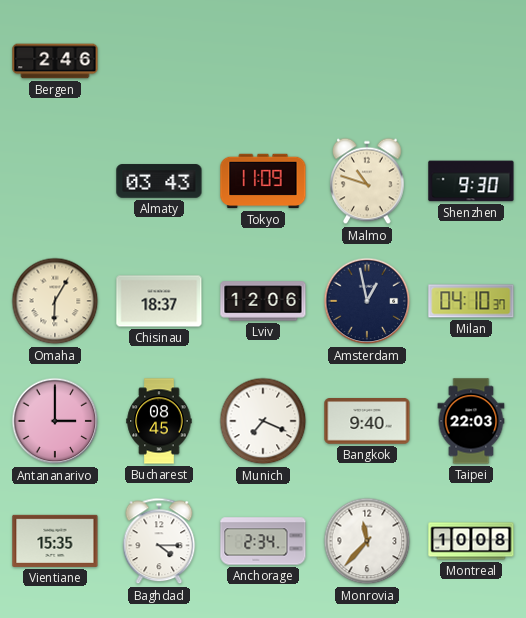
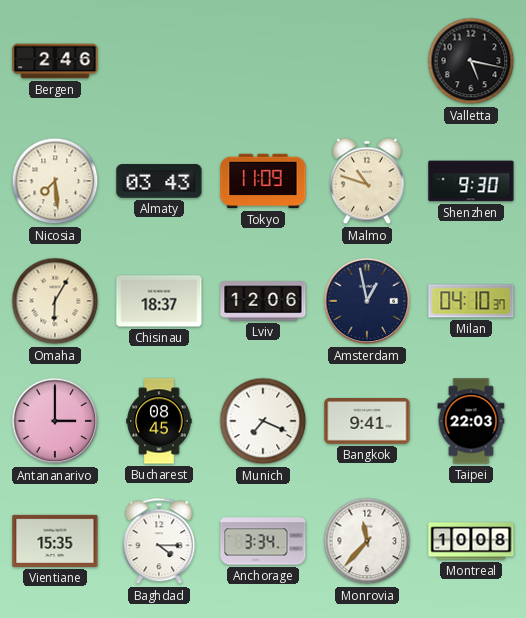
Valletta: none -> 5:17 (471, 61)
Nicosia: none -> 7:29 (55, 181)
Bangkok: 9:40 -> 9:41 (367, 421)
Anchorage: 2:34 -> 3:34 (263, 541)
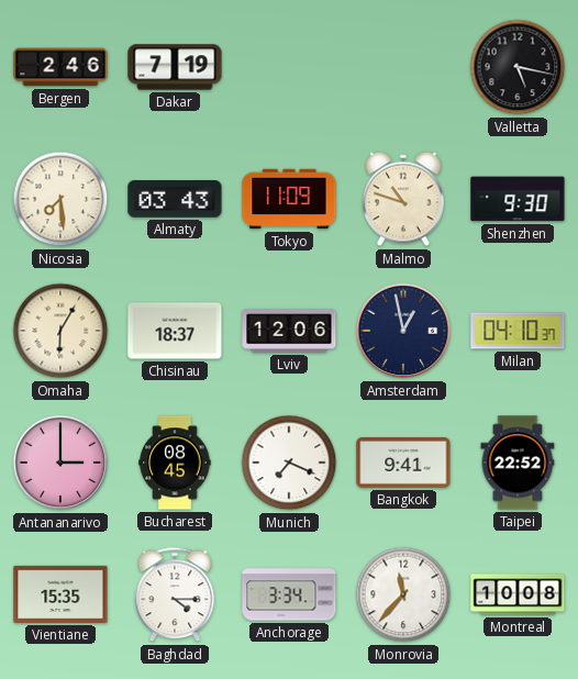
Dakar: none -> 7:19 (175, 67)
Taipei: 22:03 -> 22:52 (518, 463)
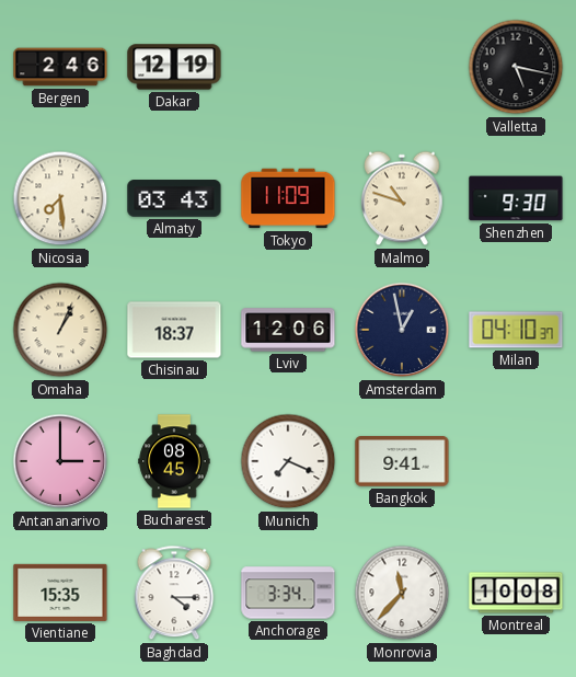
Dakar: 7:19 -> 12:19 (174, 67)
Omaha: 6:05 -> 1:04 (60, 330)
Taipei: 22:52 -> none (518, 463)
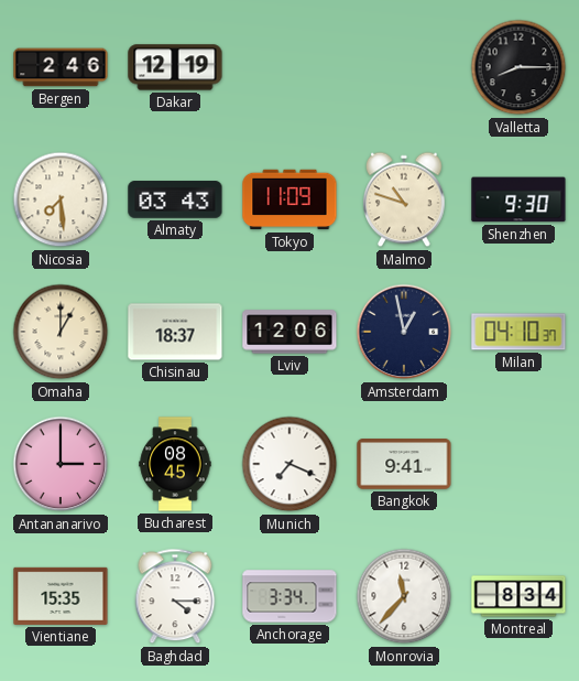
Valletta: 5:17 -> 8:15 (518, 67)
Omaha: 1:04 -> 1:00 (61, 332)
Montreal: 10:08 -> 8:34 (518, 596)
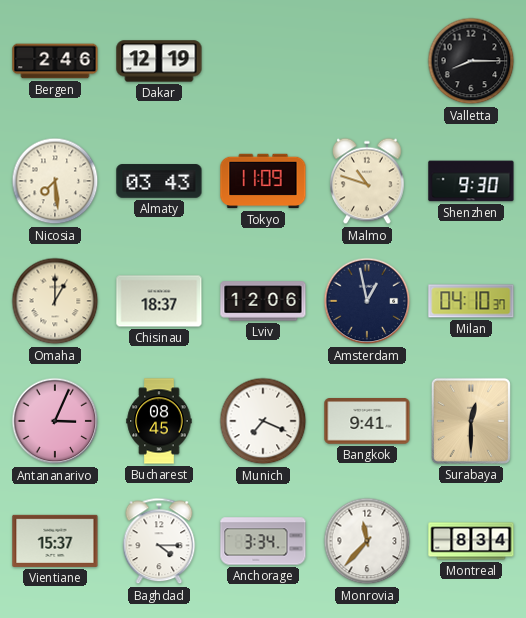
Antananarivo: 3:00 -> 3:04 (55, 421)
Surabaya: none -> 12:30 (471, 421)
Vientiane: 15:35 -> 15:37 (55, 541)
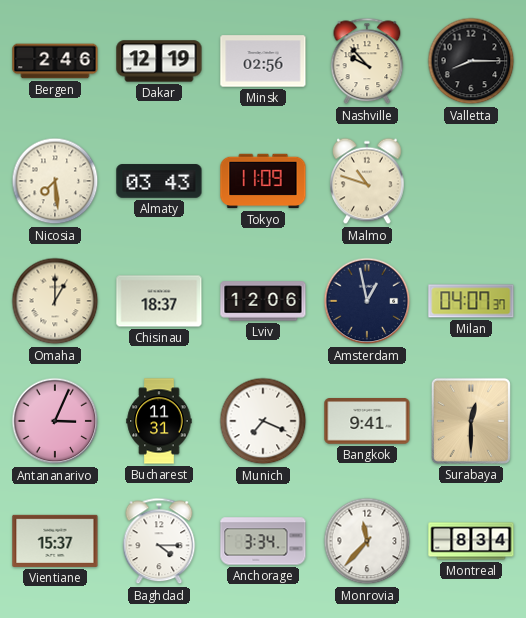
Minsk: none -> 02:56 (263, 61)
Nashville: none -> 9:53 (367, 61)
Shenzhen: 9:30 -> none (471, 181)
Milan: 04:10 -> 04:07 (471, 301)
Bucharest: 08:45 -> 11:31 (159, 421)
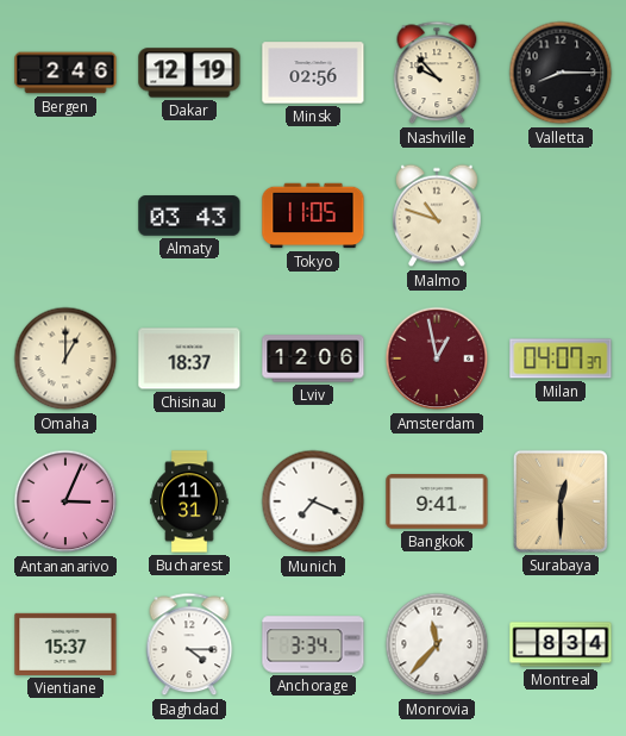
Nicosia: 7:29 -> none (55, 181)
Tokyo: 11:09 -> 11:05 (313, 216)
Amsterdam dial: navy -> burgundy (437, 358)
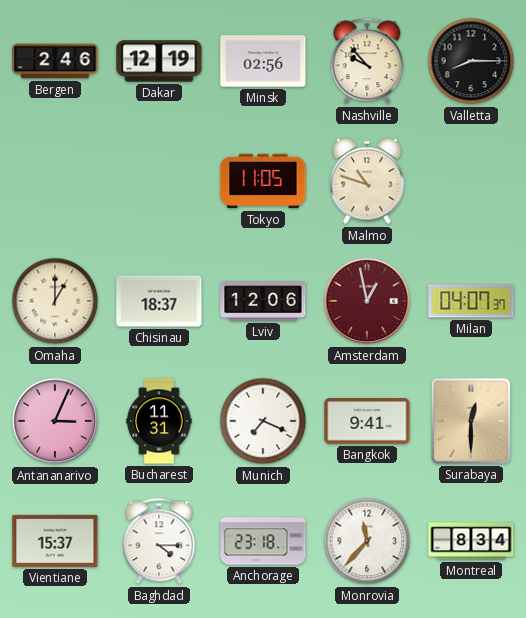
Almaty: 03:43 -> none (189, 216)
Anchorage: 3:34 -> 23:18 (263, 541)
